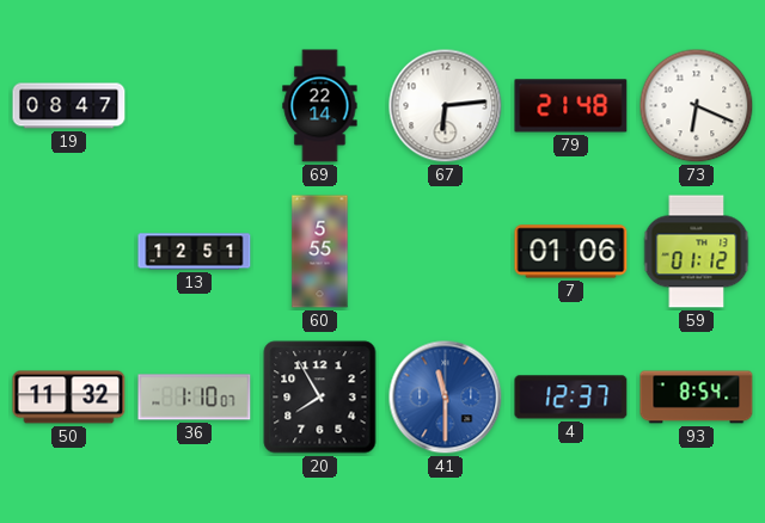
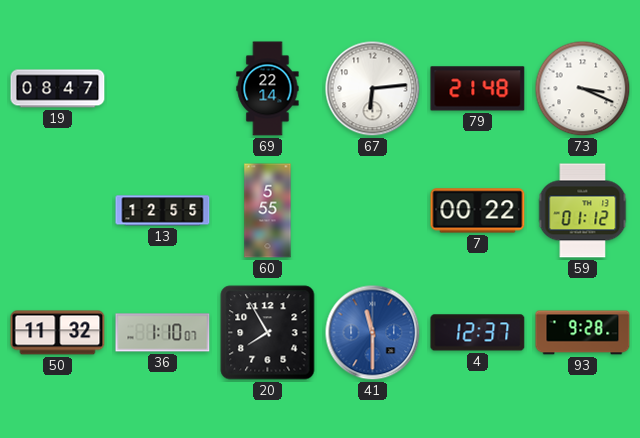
73: 6:19 -> 3:19 (583, 89)
13: 12:51 -> 12:55 (163, 211)
7: 01:06 -> 00:22 (478, 211)
93: 8:54 -> 9:28 (583, 333)
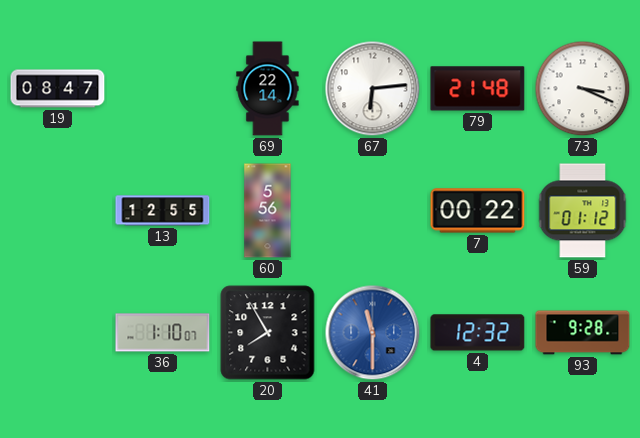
60: 5:55 -> 5:56 (268, 211)
50: 11:32 -> none (58, 333)
4: 12:37 -> 12:32 (478, 333)
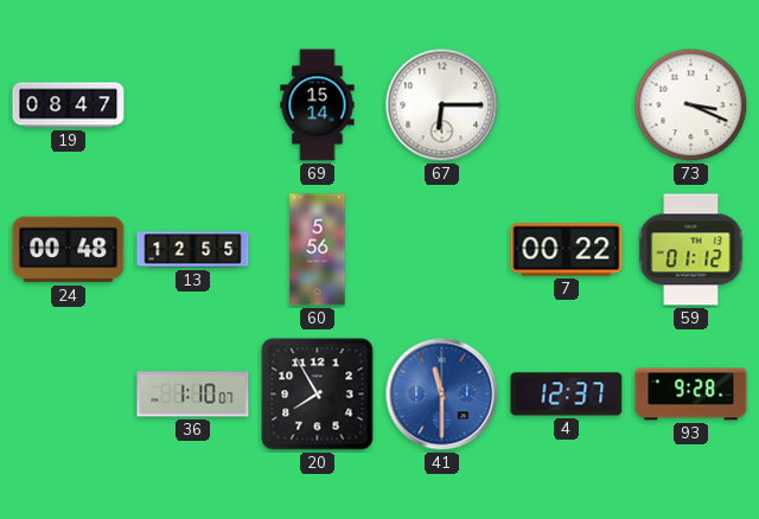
69: 22:14 -> 15:14 (318, 105)
67: 6:14 -> 6:15 (442, 105)
79: 21:48 -> none (478, 89)
24: none -> 00:48 (69, 250)
4: 12:32 -> 12:37 (567, 395)
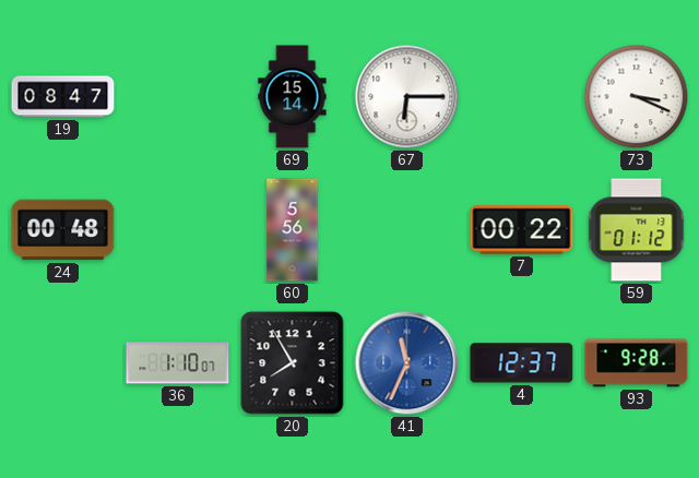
13: 12:55 -> none (193, 250)
41: 11:30 -> 11:34 (407, 363)
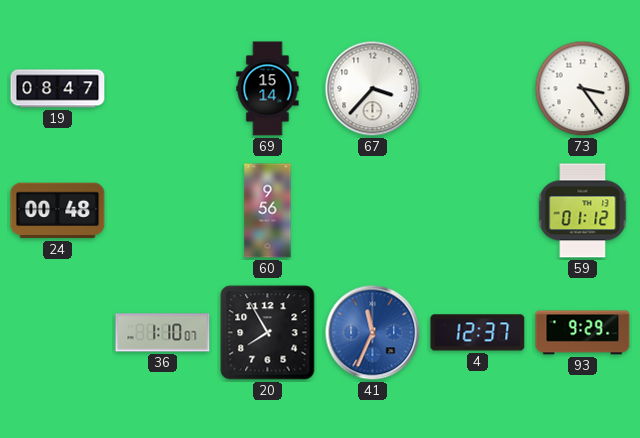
67: 6:15 -> 3:37 (373, 89)
73: 3:19 -> 3:24 (583, 89)
60: 5:56 -> 9:56 (268, 211)
7: 00:22 -> none (522, 230)
93: 9:28 -> 9:29 (583, 333)
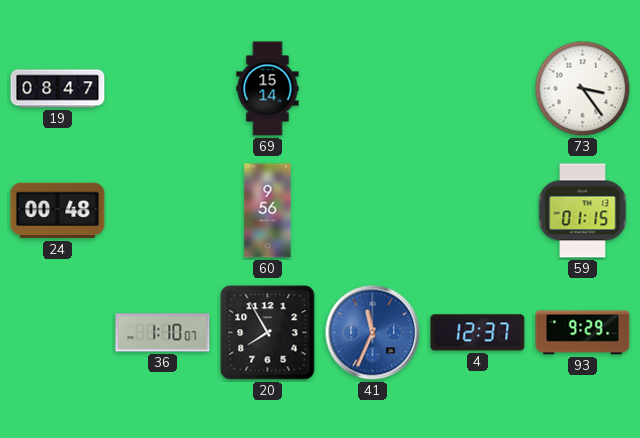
67: 3:37 -> none (373, 89)
59: 01:12 -> 01:15 (583, 211)
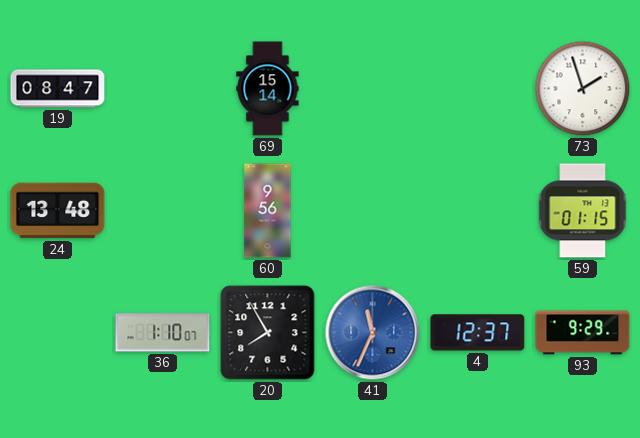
73: 3:24 -> 1:57 (583, 89)
24: 00:48 -> 13:48 (58, 211)
